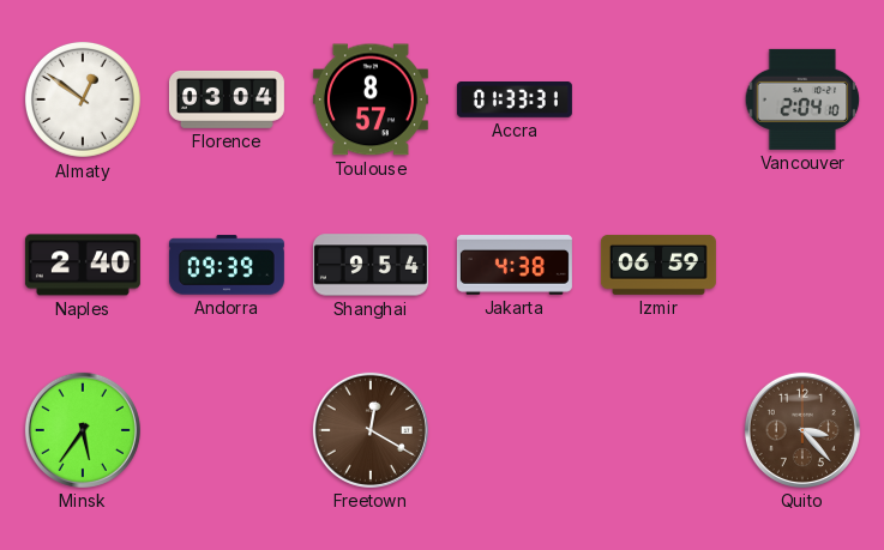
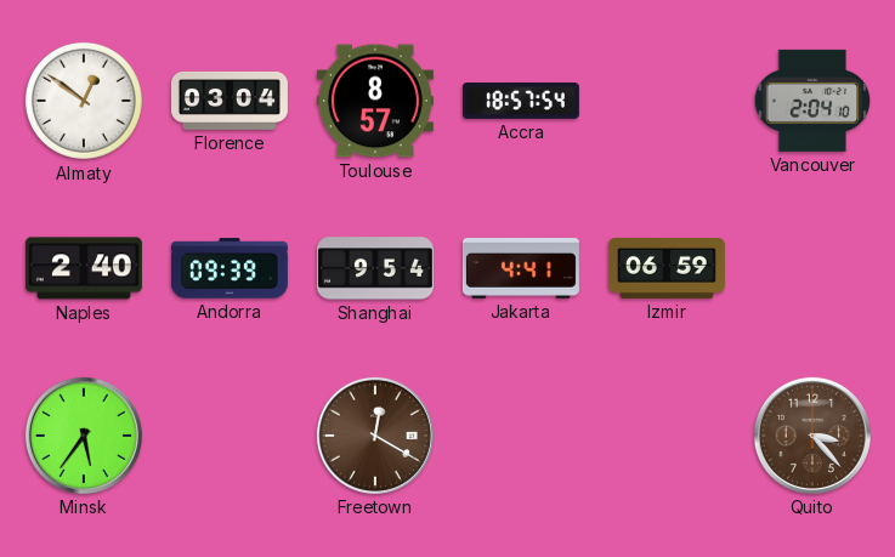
Accra: 01:33 -> 18:57 (521, 101)
Jakarta: 4:38 -> 4:41 (521, 269)
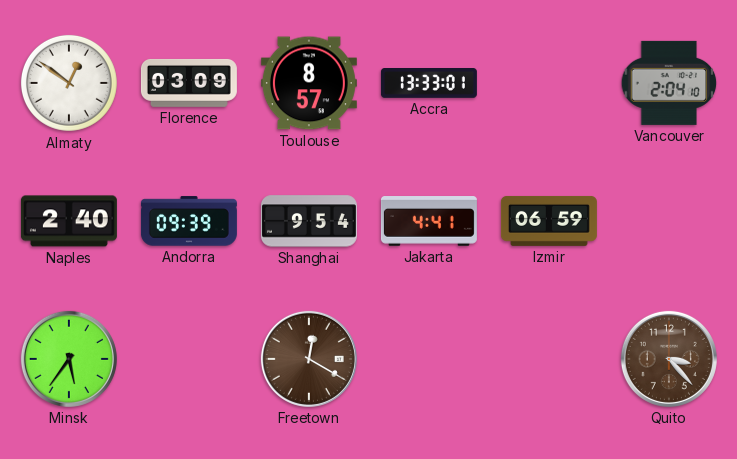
Florence: 03:04 -> 03:09 (189, 83)
Accra: 18:57 -> 13:33 (429, 83)
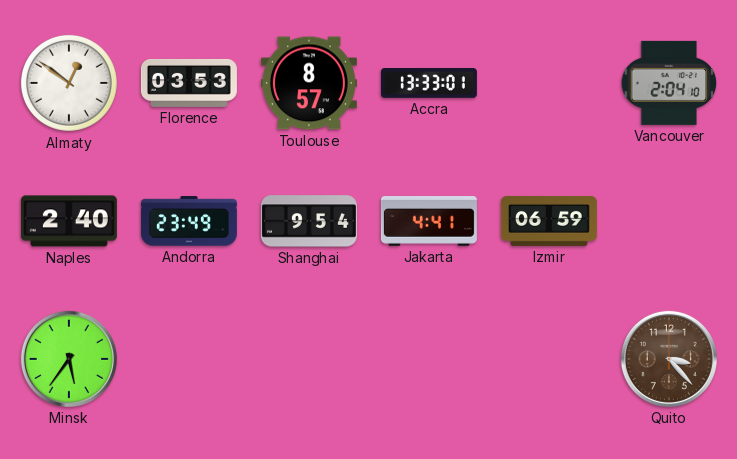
Florence: 03:09 -> 03:53 (189, 83)
Andorra: 09:39 -> 23:49 (189, 221)
Freetown: 12:20 -> none (309, 359)
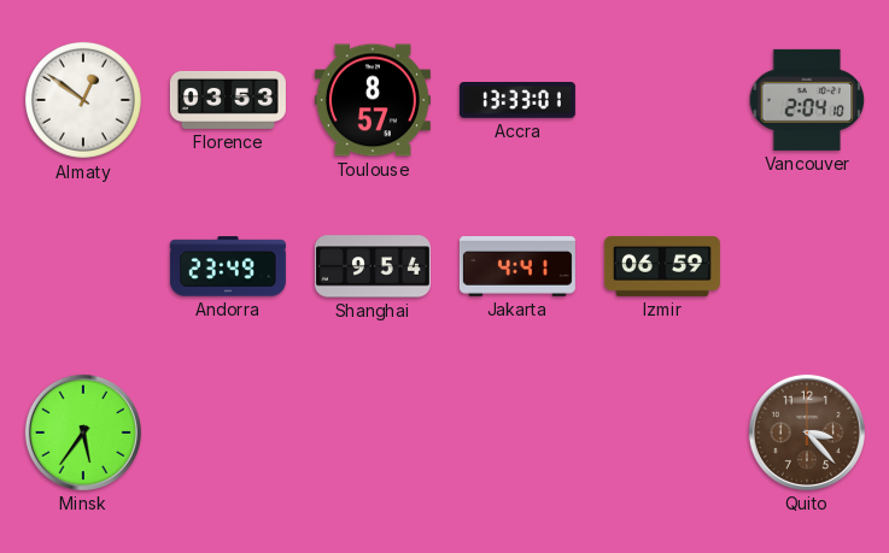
Naples: 2:40 -> none (69, 221)
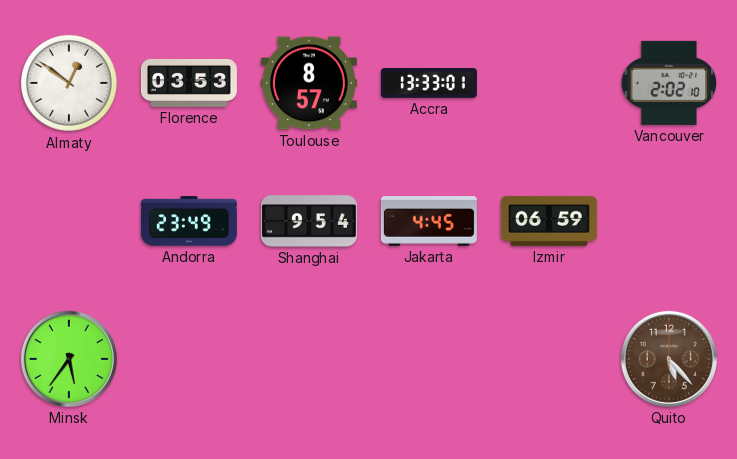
Vancouver: 2:04 -> 2:02 (669, 83)
Jakarta: 4:41 -> 4:45 (429, 222)
Quito: 3:23 -> 5:23 (669, 359)
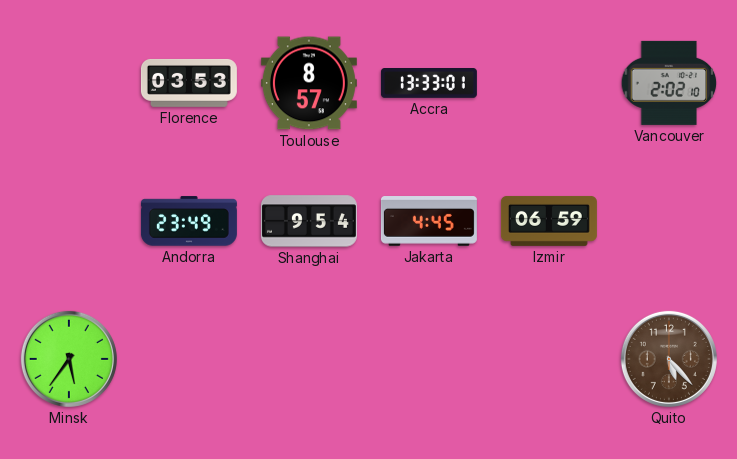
Almaty: 12:51 -> none (69, 83)
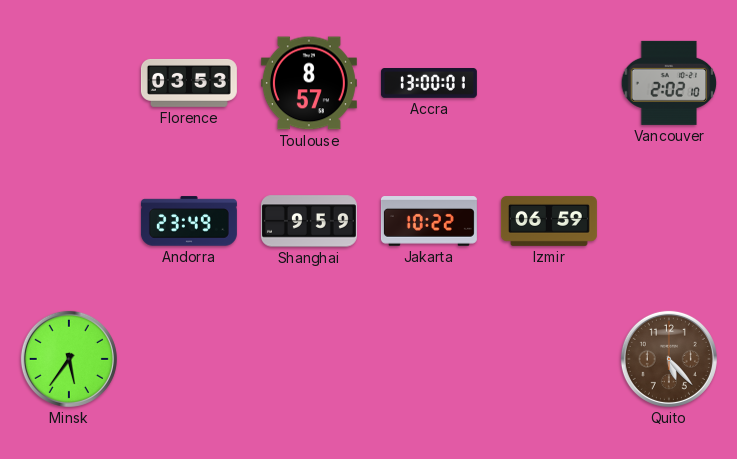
Accra: 13:33 -> 13:00 (429, 83)
Shanghai: 9:54 -> 9:59 (309, 221)
Jakarta: 4:45 -> 10:22 (429, 222)
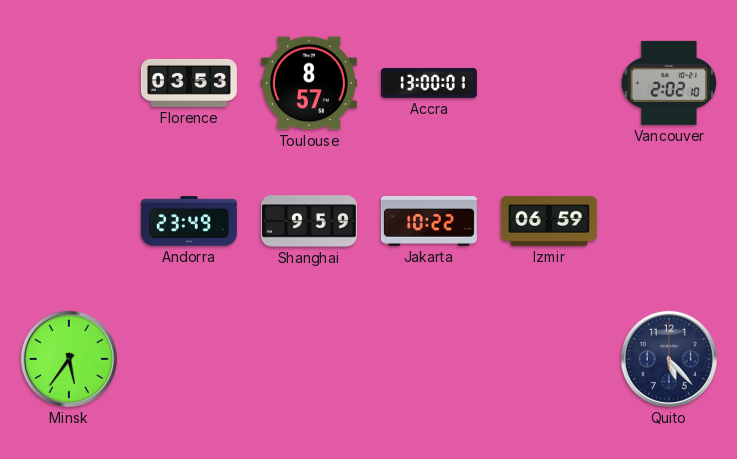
Quito dial: brown -> navy (669, 359)
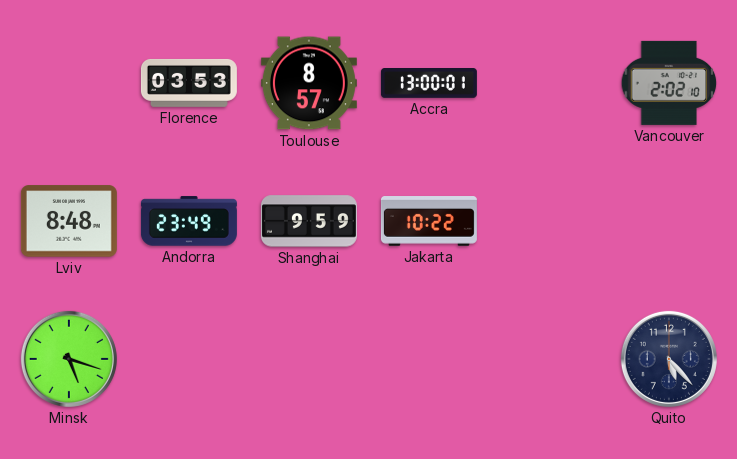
Lviv: none -> 8:48 (69, 221)
Izmir: 06:59 -> none (549, 221)
Minsk: 5:36 -> 5:18 (69, 359)
